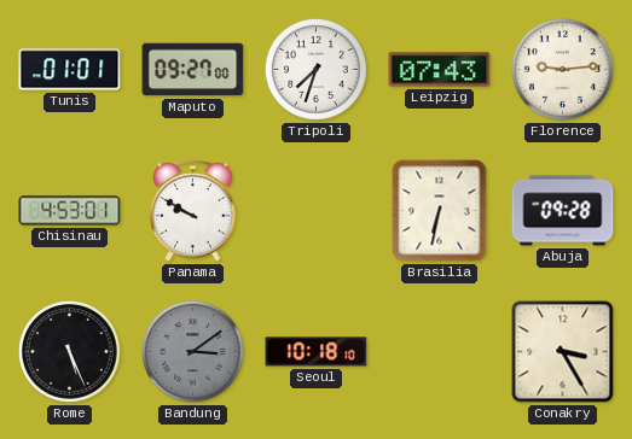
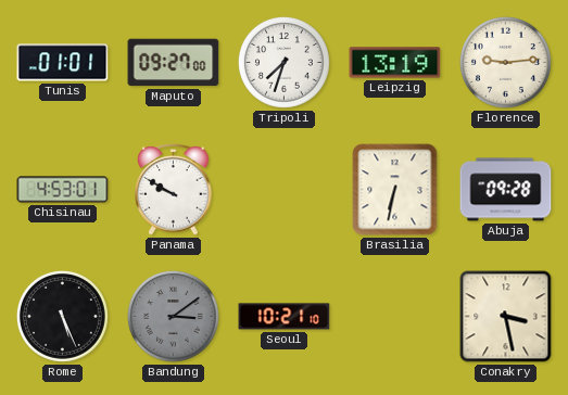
Leipzig: 07:43 -> 13:19 (395, 63)
Seoul: 10:18 -> 10:21 (285, 317)
Conakry: 3:25 -> 3:28 (506, 317)
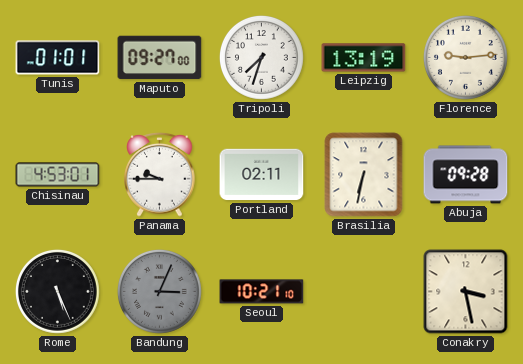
Panama: 9:50 -> 9:45 (160, 175)
Portland: none -> 02:11 (262, 175)
Bandung: 3:09 -> 3:04 (159, 291)
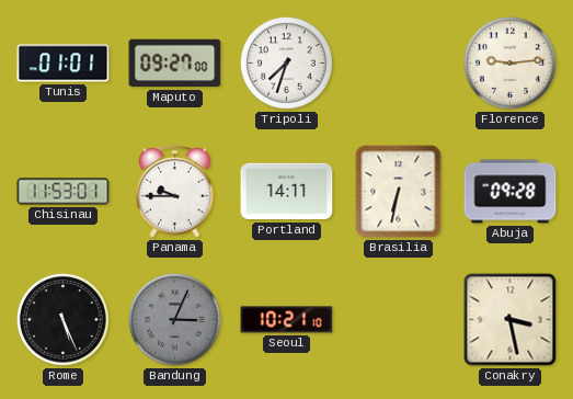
Leipzig: 13:19 -> none (364, 58)
Chisinau: 4:53 -> 11:53 (64, 192)
Portland: 02:11 -> 14:11 (287, 192)
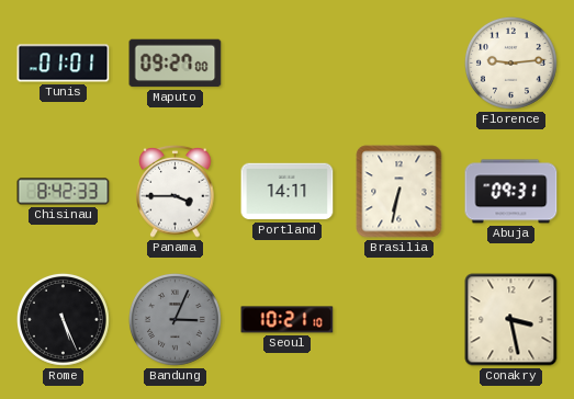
Tripoli: 7:33 -> none (286, 62)
Chisinau: 11:53 -> 8:42 (64, 192)
Panama: 9:45 -> 3:45 (176, 192)
Abuja: 09:28 -> 09:31 (511, 192)
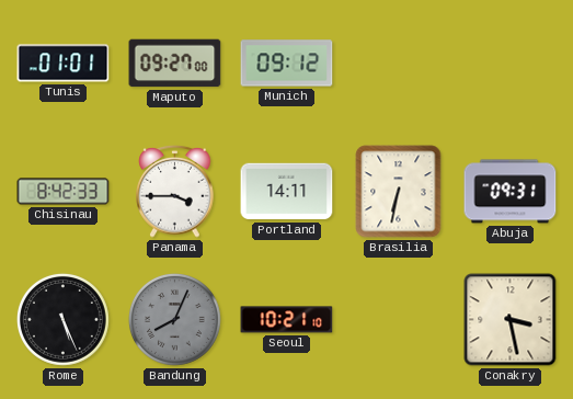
Munich: none -> 09:12 (287, 64)
Florence: 9:14 -> none (510, 62)
Bandung: 3:04 -> 8:04 (174, 319)
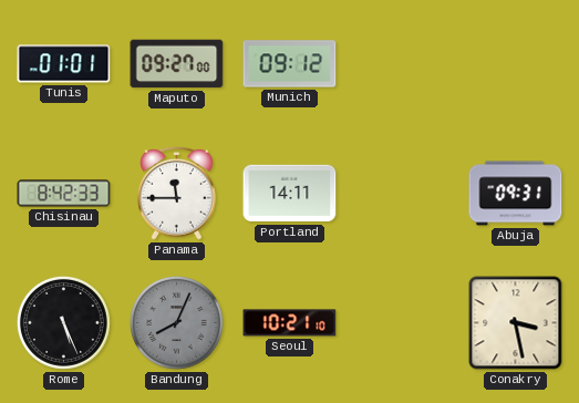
Panama: 3:45 -> 11:45 (177, 194)
Brasilia: 6:32 -> none (399, 192)
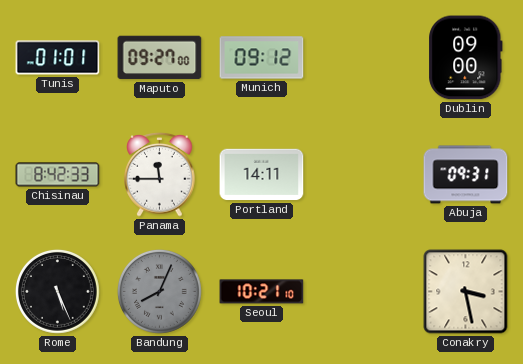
Dublin: none -> 09:00 (466, 58)
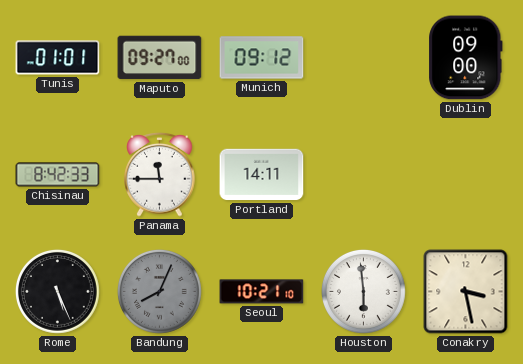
Abuja: 09:31 -> none (466, 175)
Houston: none -> 5:59 (363, 291)
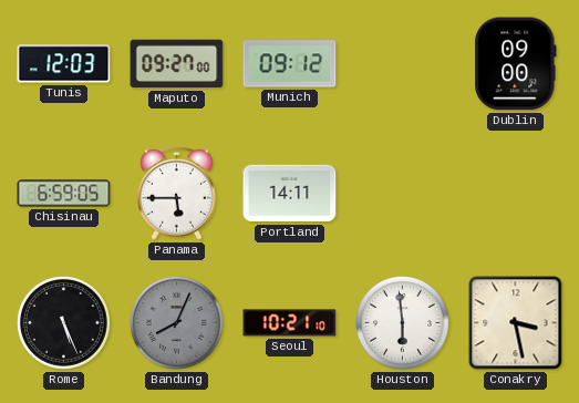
Tunis: 01:01 -> 12:03 (64, 64)
Chisinau: 8:42 -> 6:59 (64, 194)
Panama: 11:45 -> 5:45 (177, 194)
